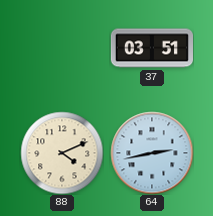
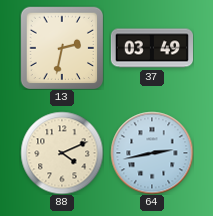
13: none -> 2:32 (62, 48)
37: 03:51 -> 03:49 (151, 48)
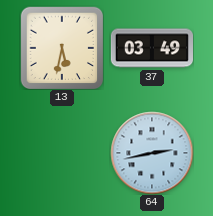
13: 2:32 -> 5:32 (62, 48)
88: 4:11 -> none (62, 153)
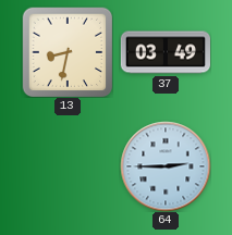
13: 5:32 -> 8:32 (68, 52)
64: 2:43 -> 2:45 (166, 166)
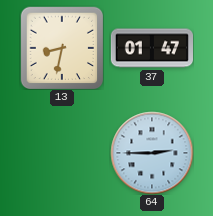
37: 03:49 -> 01:47 (151, 48)
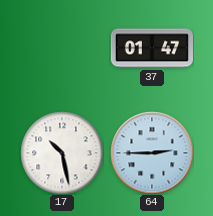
13: 8:32 -> none (62, 48)
17: none -> 10:28 (62, 153)
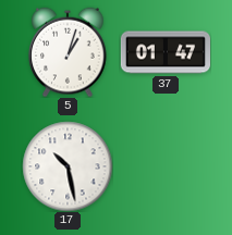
5: none -> 1:03 (68, 52)
64: 2:45 -> none (152, 153)
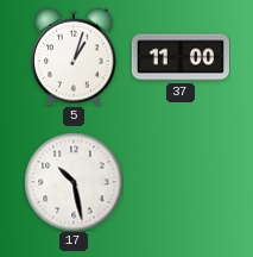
37: 01:47 -> 11:00 (179, 57)
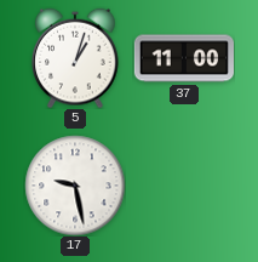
17: 10:28 -> 9:28 (75, 186)
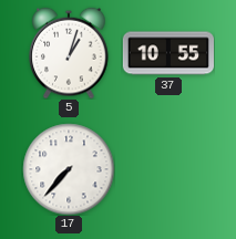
37: 11:00 -> 10:55 (167, 53)
17: 9:28 -> 7:37 (69, 169)
